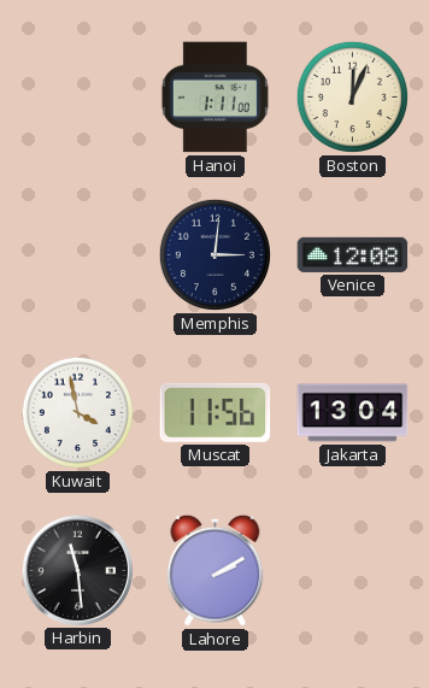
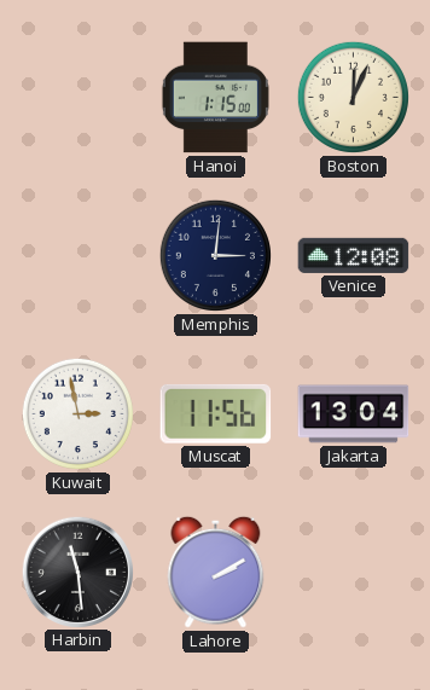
Hanoi: 1:11 -> 1:15 (215, 98)
Kuwait: 3:58 -> 2:58 (77, 413)
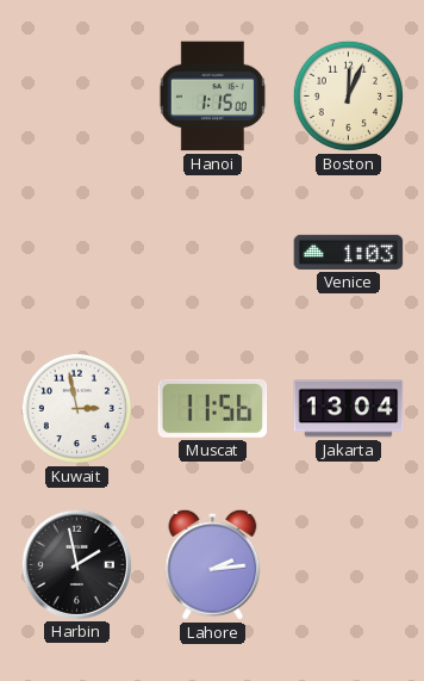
Memphis: 3:01 -> none (215, 255)
Venice: 12:08 -> 1:03 (349, 252)
Harbin: 11:29 -> 1:58 (76, 564)
Lahore: 2:10 -> 2:14 (213, 564)
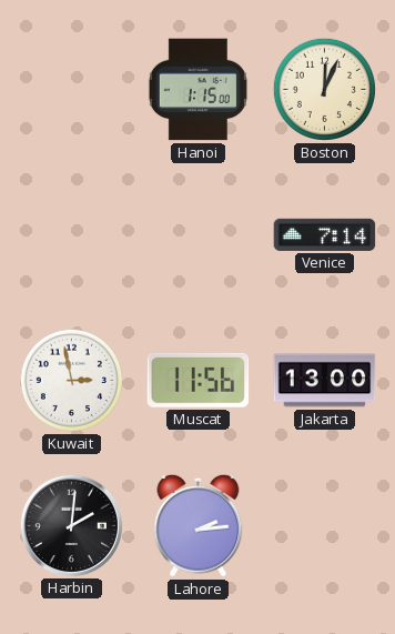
Venice: 1:03 -> 7:14 (325, 234)
Jakarta: 13:04 -> 13:00 (325, 381)
Harbin: 1:58 -> 2:01 (71, 525)
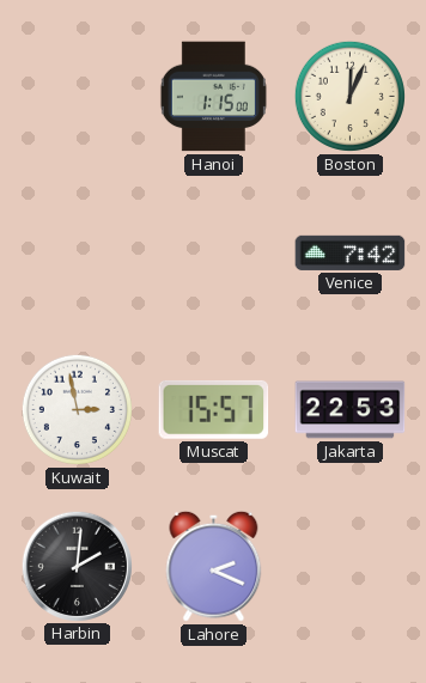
Venice: 7:14 -> 7:42 (351, 252)
Muscat: 11:56 -> 15:57 (214, 409)
Jakarta: 13:00 -> 22:53 (351, 410)
Lahore: 2:14 -> 2:19 (214, 566)
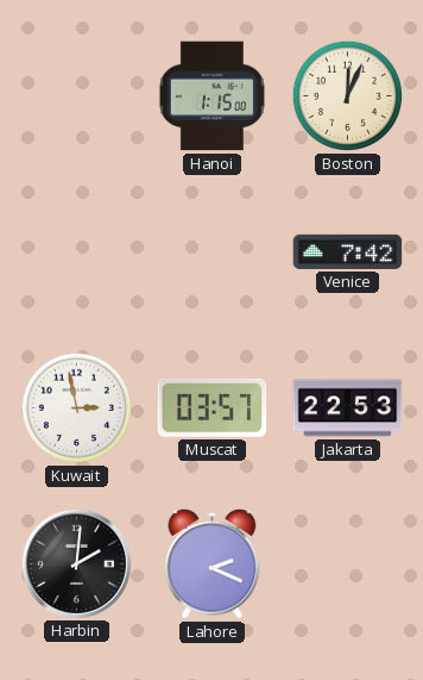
Muscat: 15:57 -> 03:57 (213, 407)
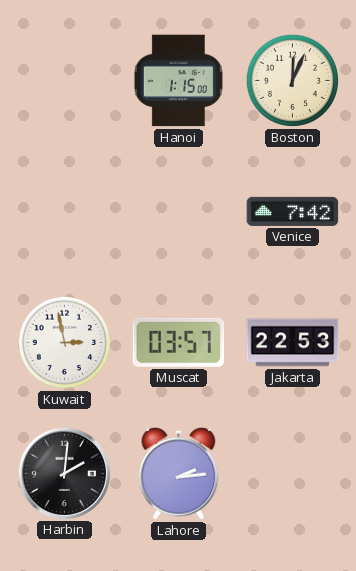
Lahore: 2:19 -> 2:14 (179, 473)
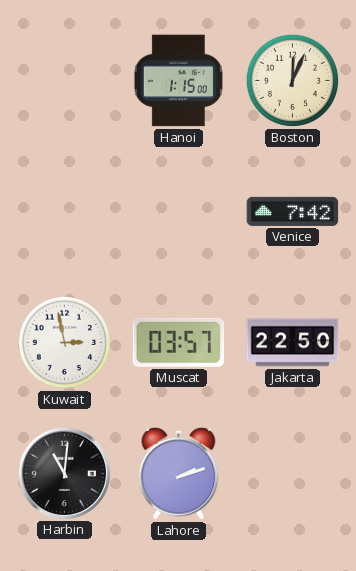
Jakarta: 22:53 -> 22:50 (293, 343)
Harbin: 2:01 -> 11:01 (64, 473)
Lahore: 2:14 -> 2:12 (179, 473)
